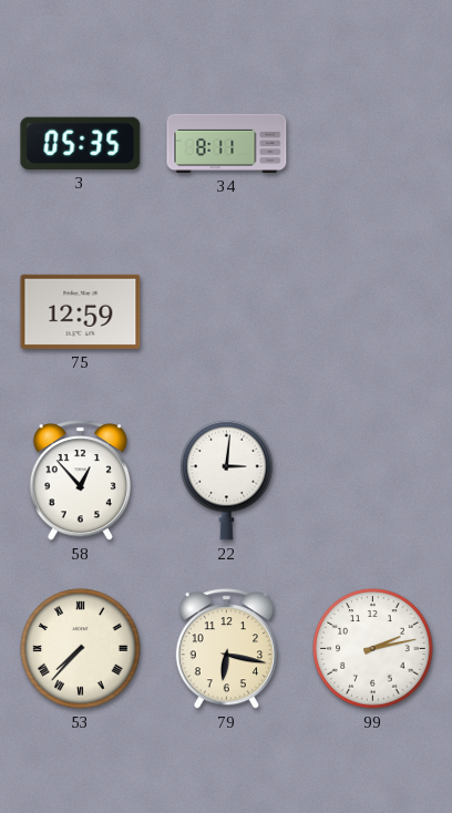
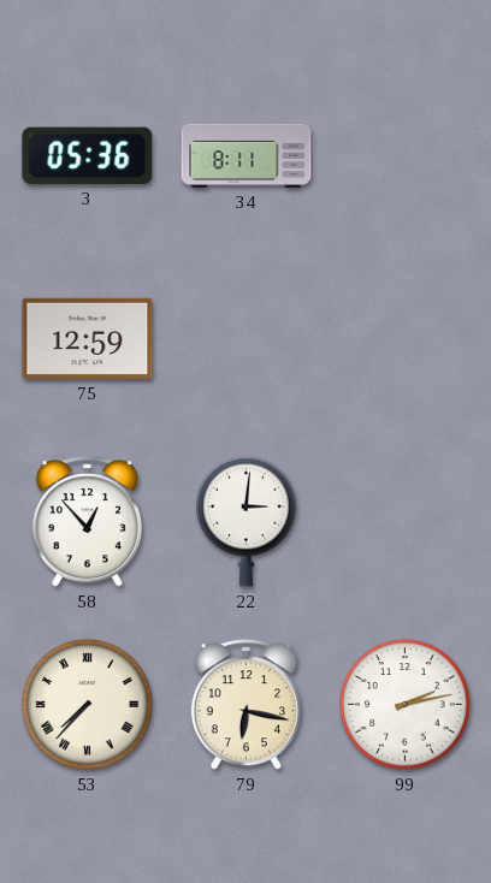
3: 05:35 -> 05:36 (88, 155)
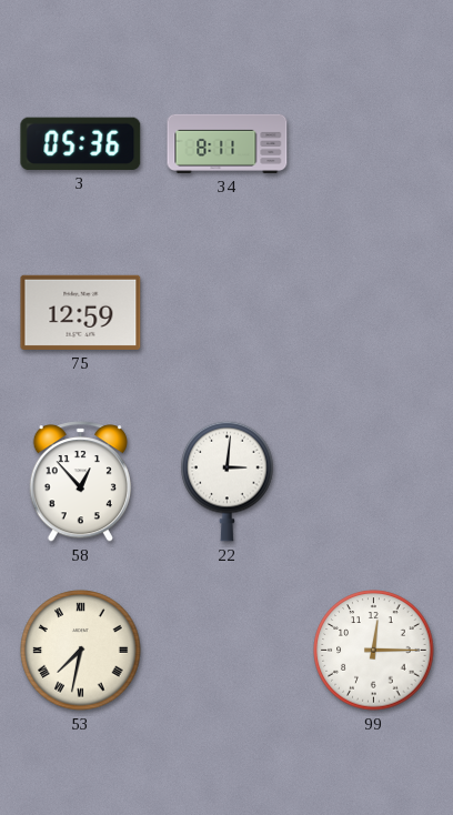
53: 7:37 -> 7:32 (81, 651)
79: 6:17 -> none (245, 705)
99: 2:13 -> 12:15 (374, 651)
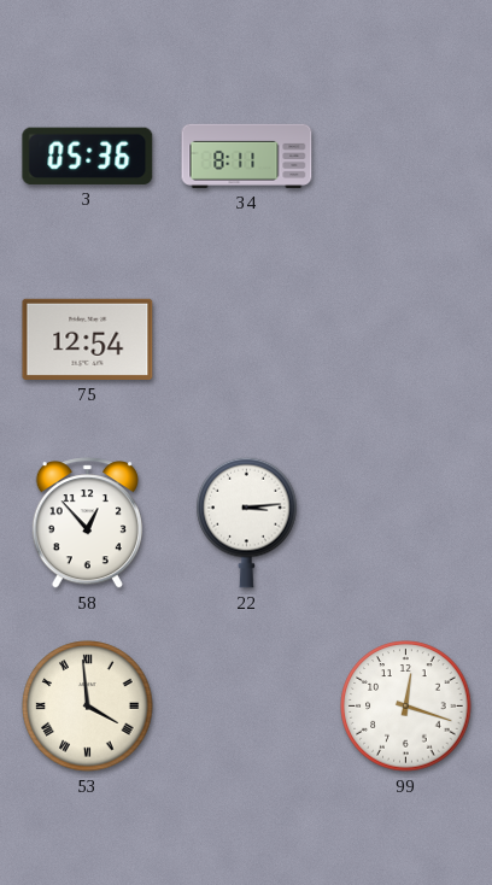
75: 12:59 -> 12:54 (88, 339)
22: 3:01 -> 3:14 (247, 522)
53: 7:32 -> 3:59 (88, 707)
99: 12:15 -> 12:18 (406, 707)
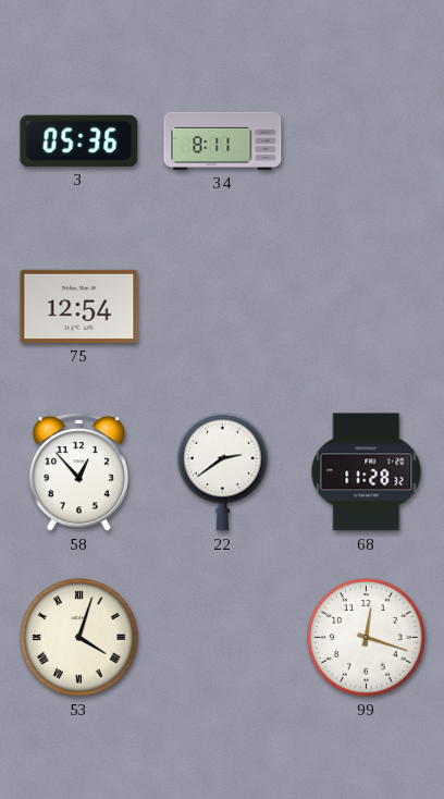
22: 3:14 -> 2:39 (223, 471)
68: none -> 11:28 (367, 472)
53: 3:59 -> 4:03 (79, 638)
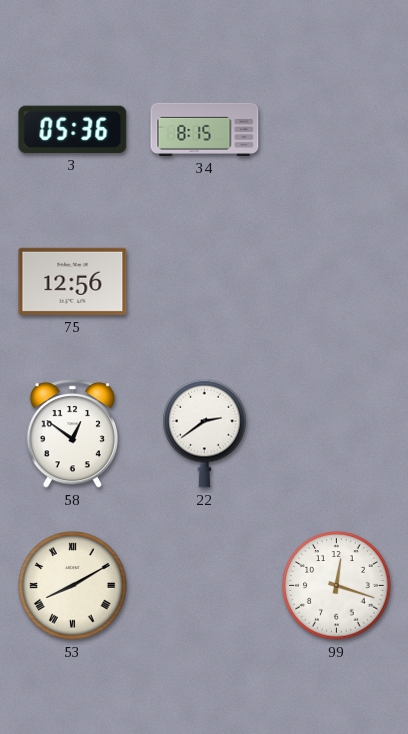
34: 8:11 -> 8:15 (205, 129)
75: 12:54 -> 12:56 (73, 281)
58: 12:53 -> 12:51 (72, 434)
68: 11:28 -> none (367, 472)
53: 4:03 -> 8:10 (73, 586)
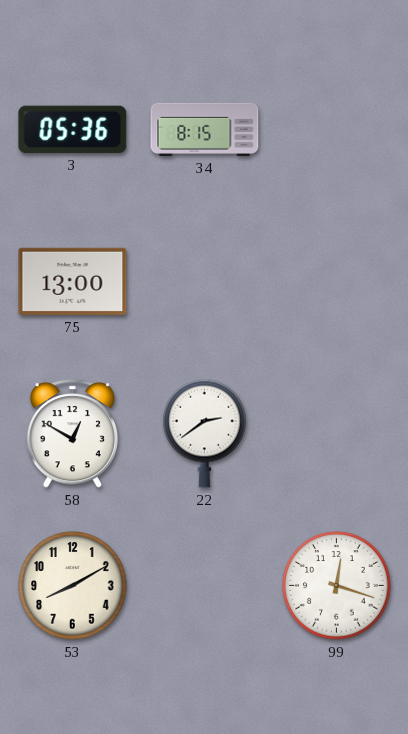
75: 12:56 -> 13:00 (73, 281)
58: 12:51 -> 12:50 (72, 434)
53 numerals: Roman -> Arabic (73, 586)
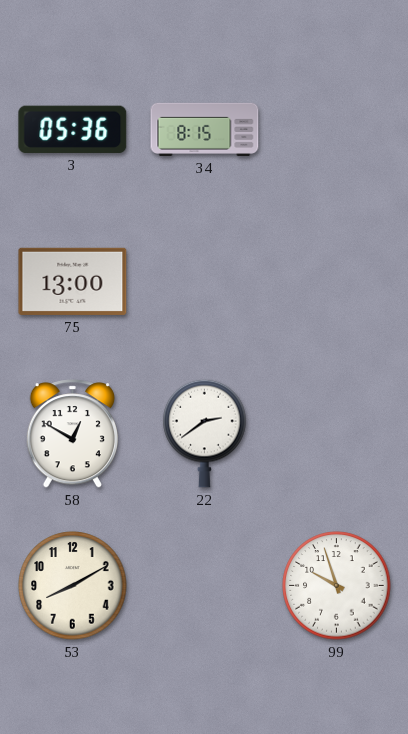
99: 12:18 -> 9:57 (337, 586)
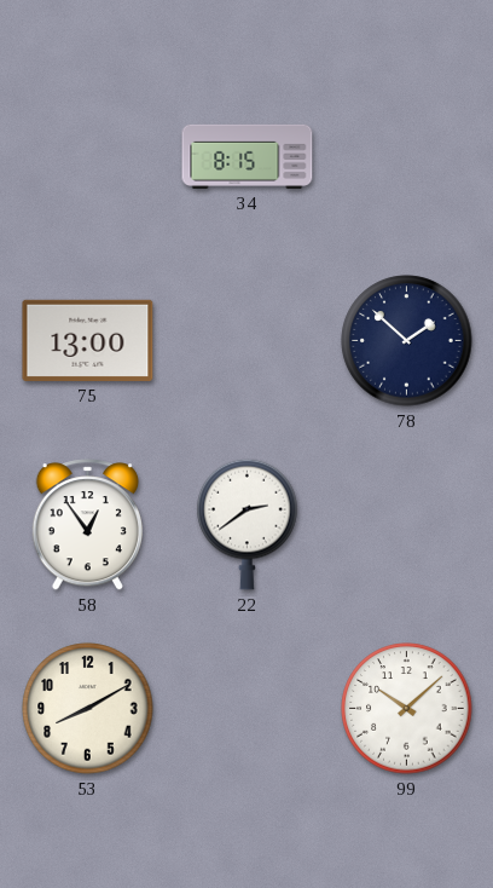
3: 05:36 -> none (73, 129)
78: none -> 1:52 (407, 341)
58: 12:50 -> 12:54 (87, 525)
99: 9:57 -> 10:08 (407, 709)
